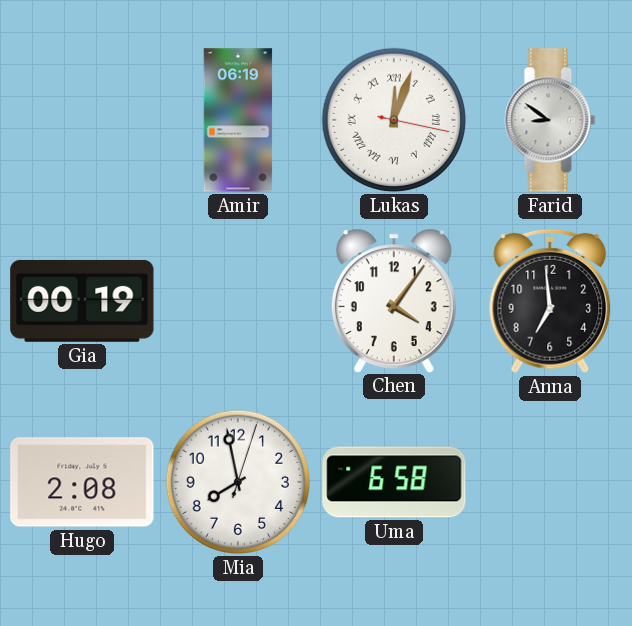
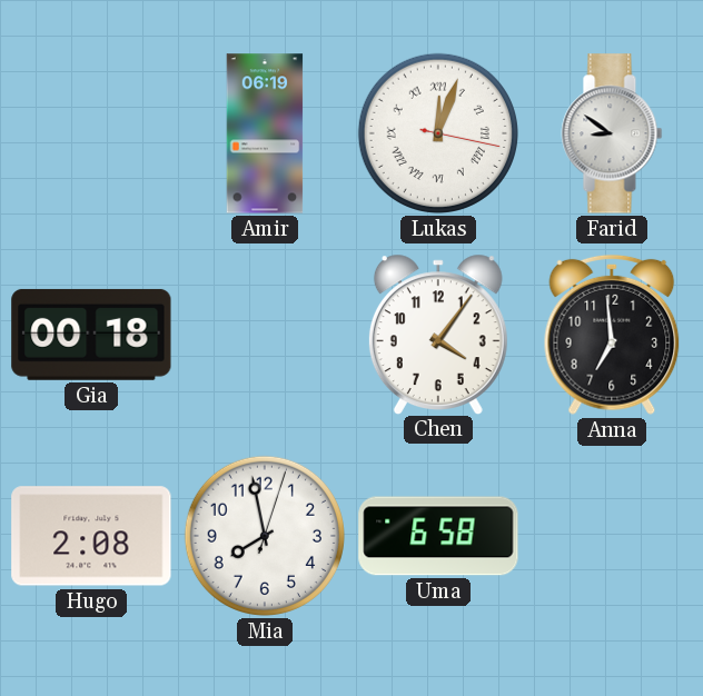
Gia: 00:19 -> 00:18 (91, 335)
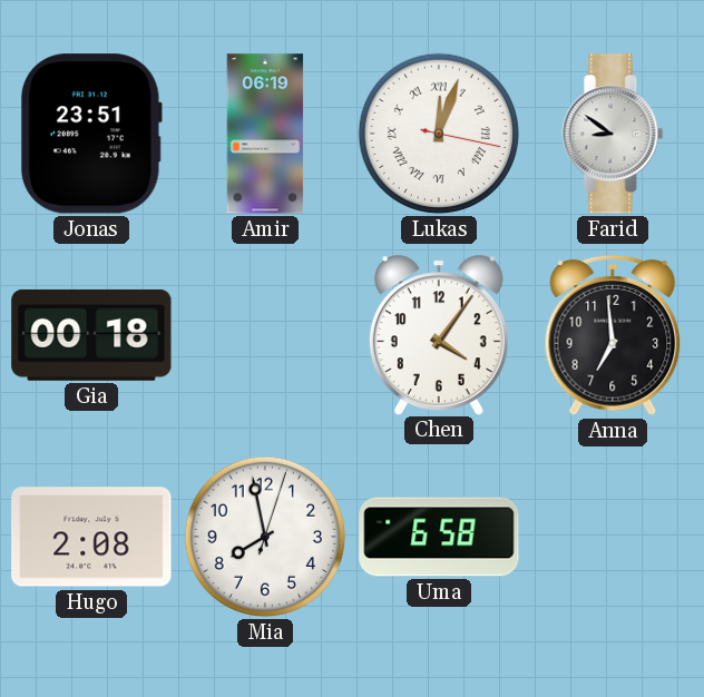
Jonas: none -> 23:51 (91, 134)
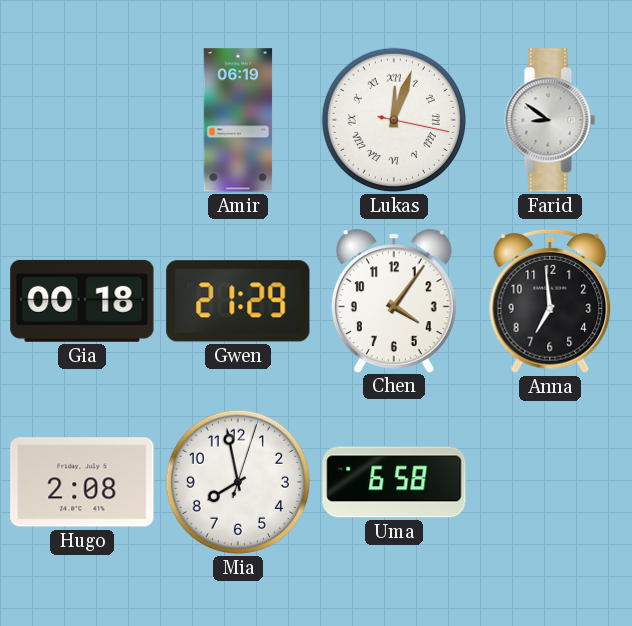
Jonas: 23:51 -> none (91, 134)
Gwen: none -> 21:29 (238, 301)
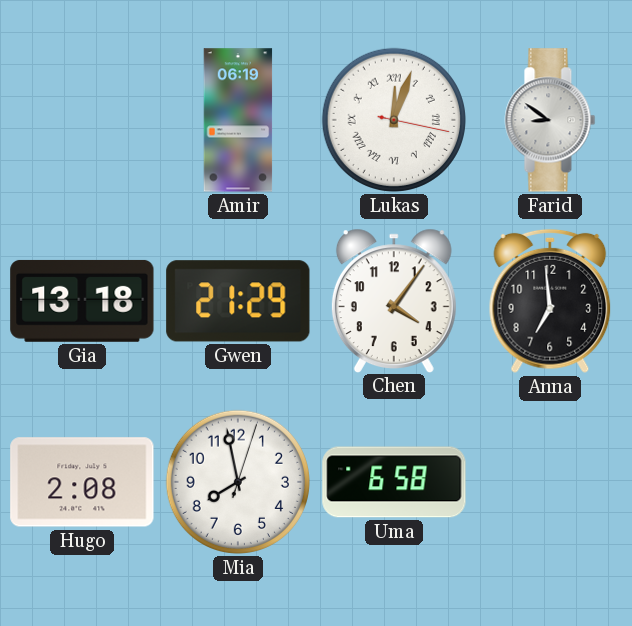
Gia: 00:18 -> 13:18 (82, 301)
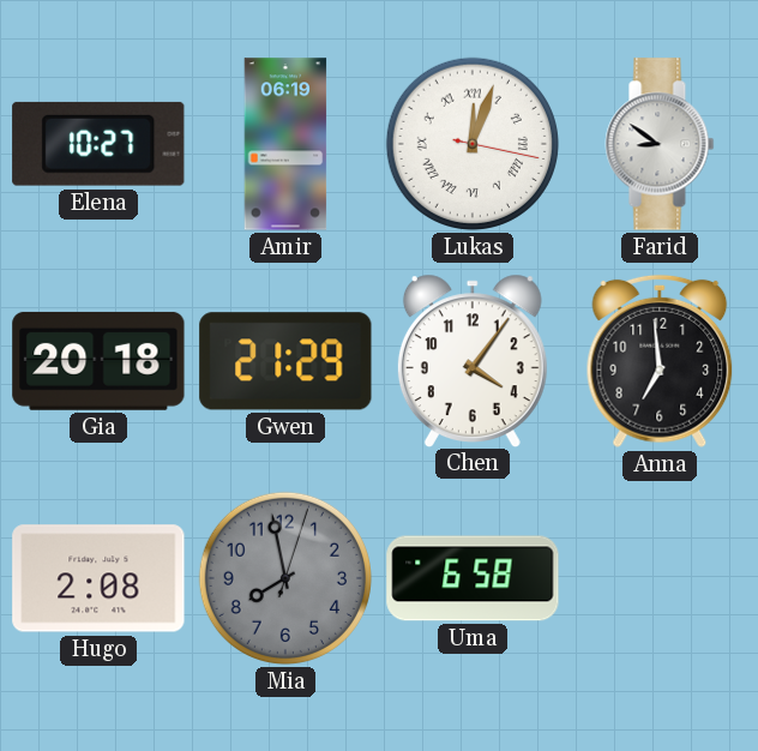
Elena: none -> 10:27 (98, 144)
Gia: 13:18 -> 20:18 (98, 361)
Mia dial: white -> grey (285, 578)
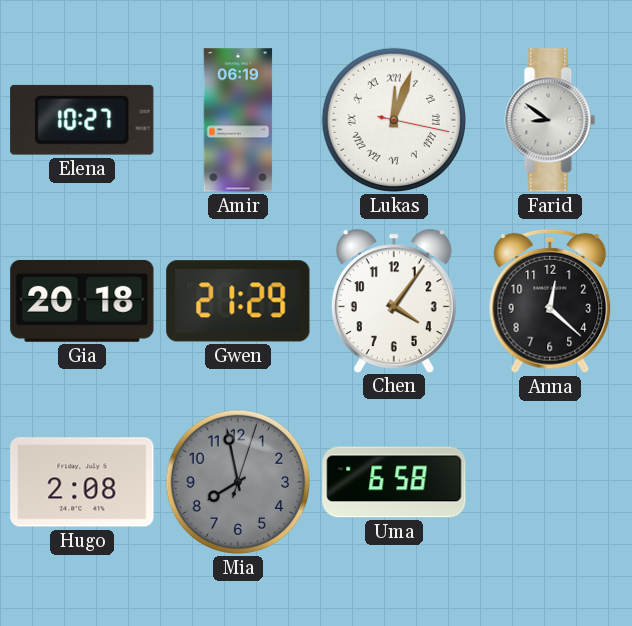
Anna: 6:59 -> 12:22 (550, 301)
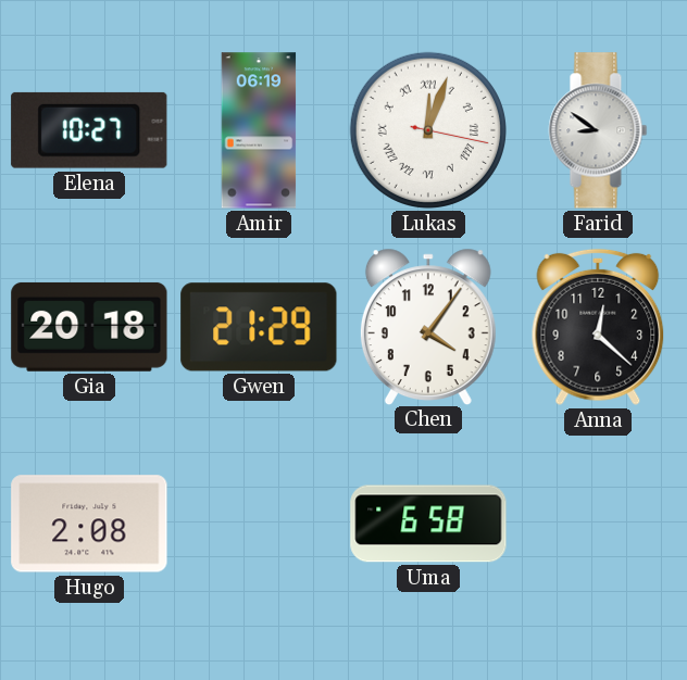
Mia: 7:58 -> none (238, 482)
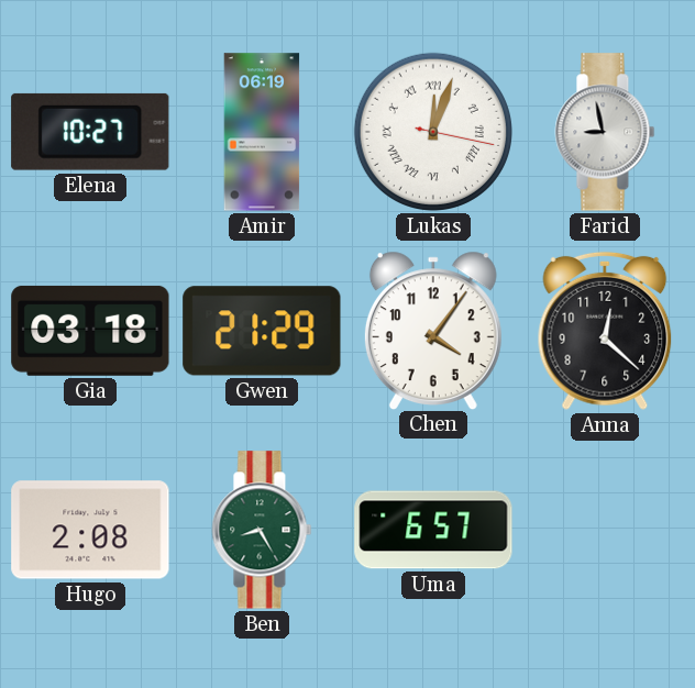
Farid: 8:51 -> 8:58 (605, 132)
Gia: 20:18 -> 03:18 (90, 331)
Ben: none -> 8:25 (262, 530)
Uma: 6:58 -> 6:57 (433, 530)
